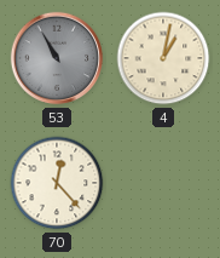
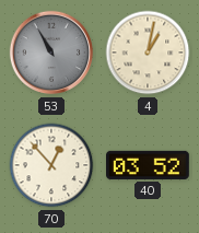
70: 12:23 -> 12:53 (51, 165)
40: none -> 03:52 (149, 165)
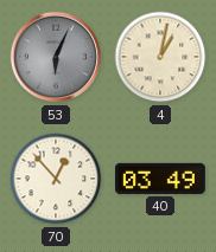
53: 10:55 -> 6:04 (56, 57)
40: 03:52 -> 03:49 (161, 179)
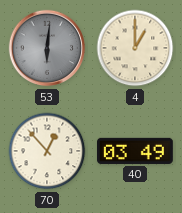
53: 6:04 -> 6:01 (47, 48)
4: 1:02 -> 1:00 (135, 48)
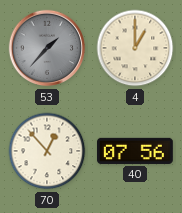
53: 6:01 -> 1:37 (47, 48)
40: 03:49 -> 07:56 (136, 151)
